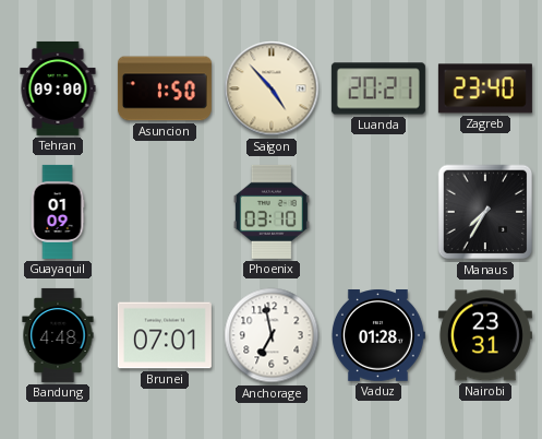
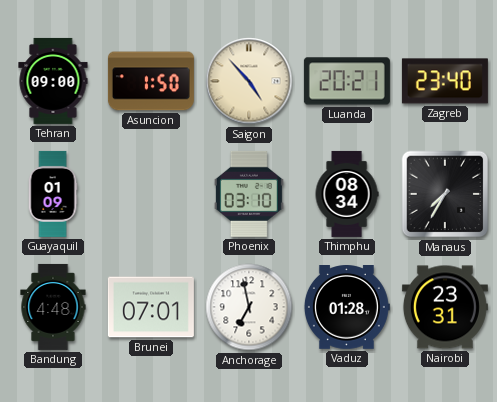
Thimphu: none -> 08:34 (347, 194)
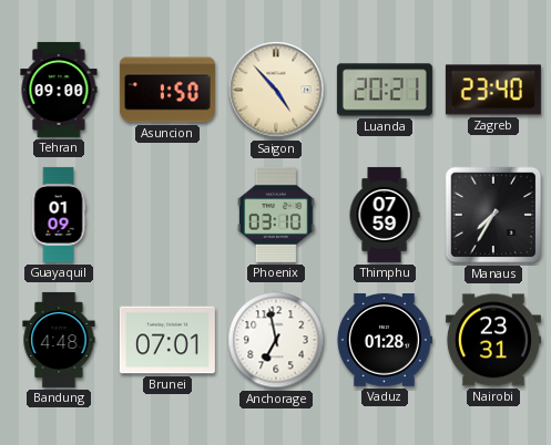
Thimphu: 08:34 -> 07:59 (385, 215)
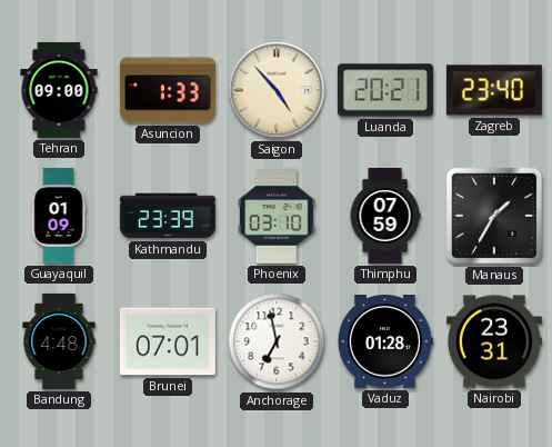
Asuncion: 1:50 -> 1:33 (168, 90)
Kathmandu: none -> 23:39 (168, 216)
Manaus: 7:35 -> 1:35 (494, 216)
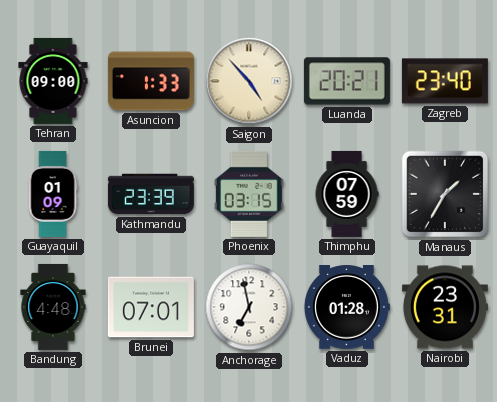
Phoenix: 03:10 -> 03:15 (249, 194)
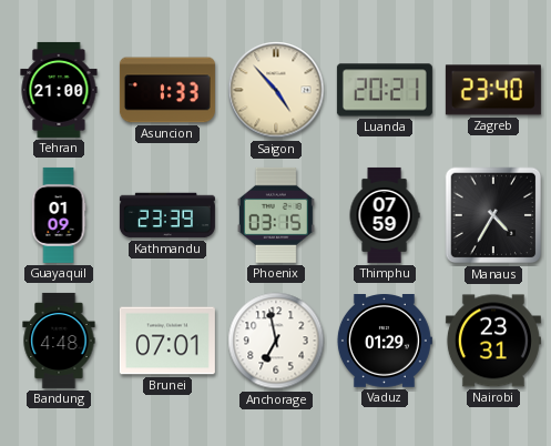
Tehran: 09:00 -> 21:00 (59, 90)
Manaus: 1:35 -> 4:35 (493, 215)
Vaduz: 01:28 -> 01:29 (384, 342)
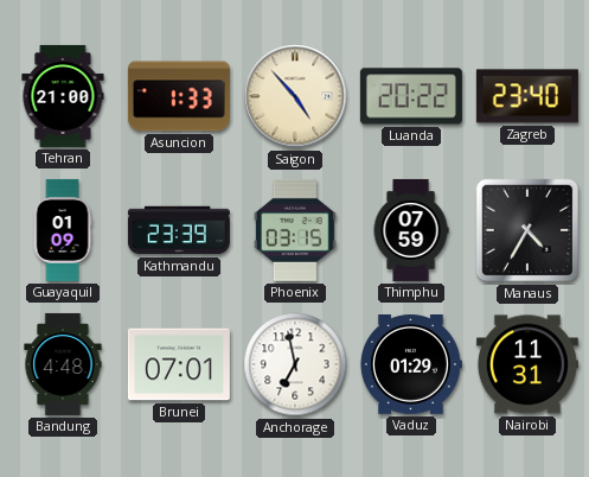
Luanda: 20:21 -> 20:22 (411, 96)
Nairobi: 23:31 -> 11:31 (527, 364)
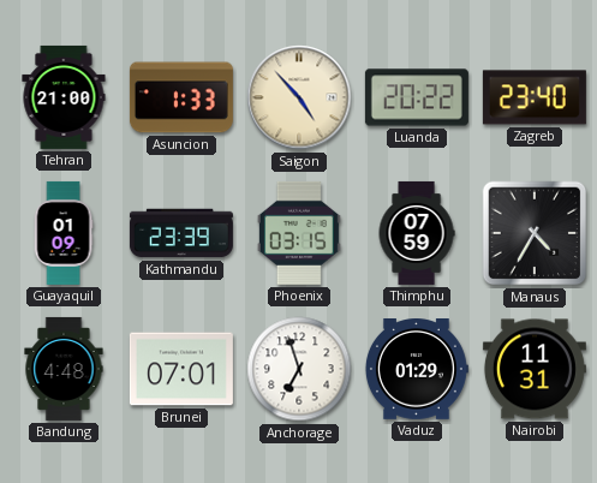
Anchorage: 6:58 -> 6:57 (299, 369)
